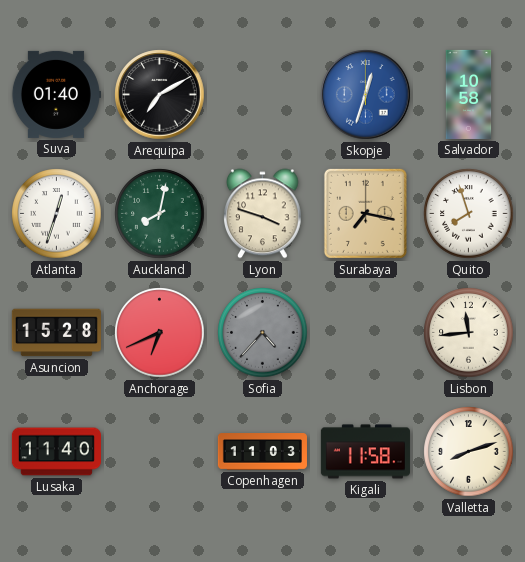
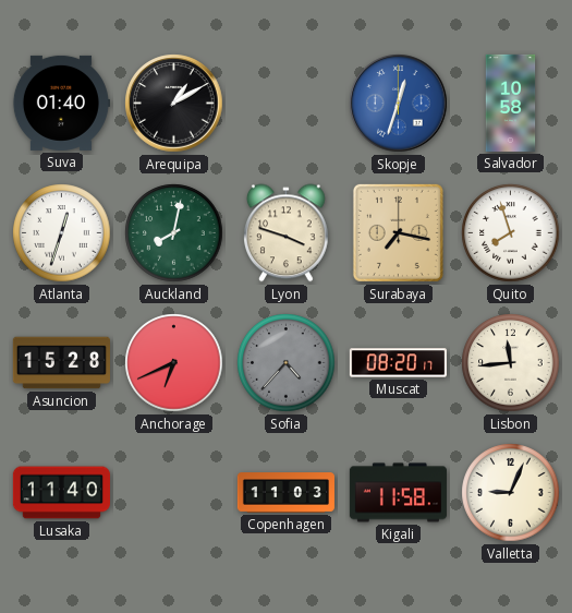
Arequipa: 7:10 -> 1:10 (174, 104)
Muscat: none -> 08:20 (398, 363)
Valletta: 8:12 -> 9:04 (511, 493)
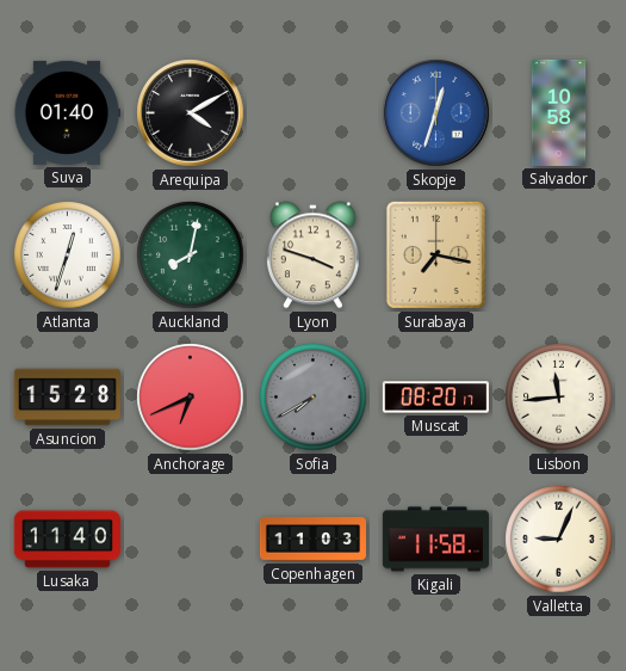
Arequipa: 1:10 -> 4:10 (191, 113)
Quito: 7:57 -> none (511, 233)
Sofia: 4:37 -> 7:40 (314, 398)
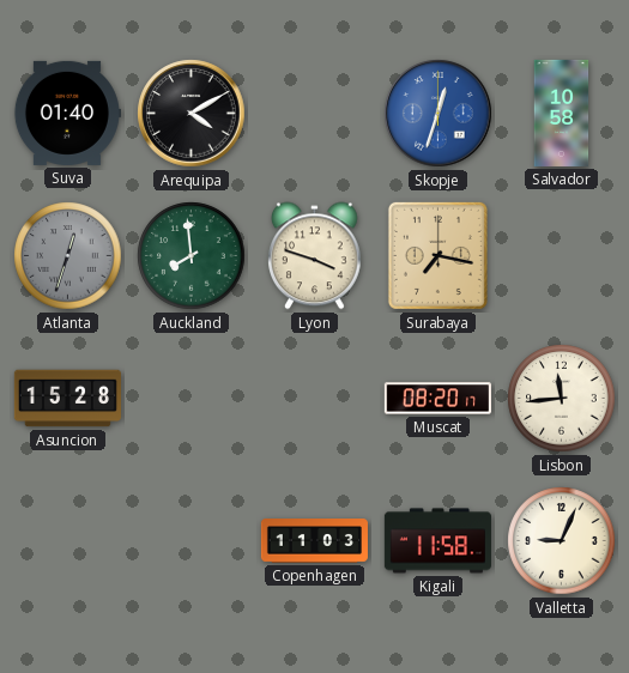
Atlanta dial: white -> grey (68, 256)
Auckland: 8:02 -> 7:59 (192, 256)
Anchorage: 6:41 -> none (191, 398)
Sofia: 7:40 -> none (314, 398)
Lusaka: 11:40 -> none (67, 540)
